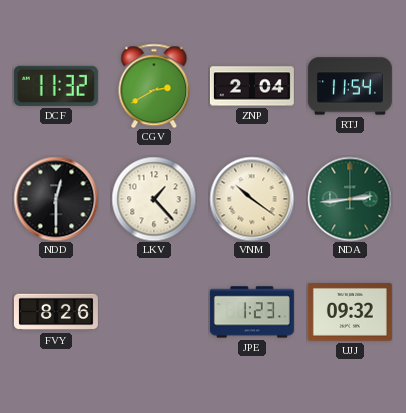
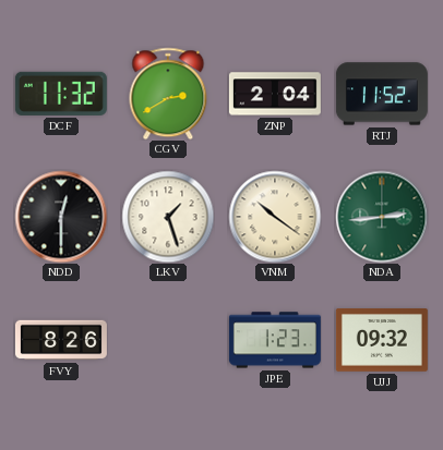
RTJ: 11:54 -> 11:52 (382, 94)
LKV: 1:23 -> 1:27 (168, 217)
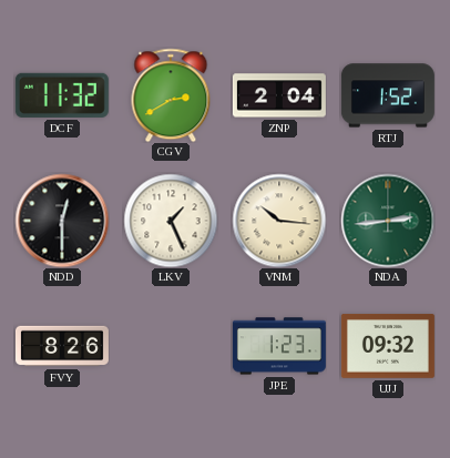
RTJ: 11:52 -> 1:52 (388, 95)
LKV: 1:27 -> 1:26 (171, 221)
VNM: 10:21 -> 10:16 (279, 221)
